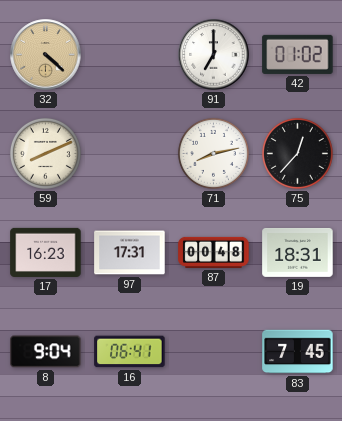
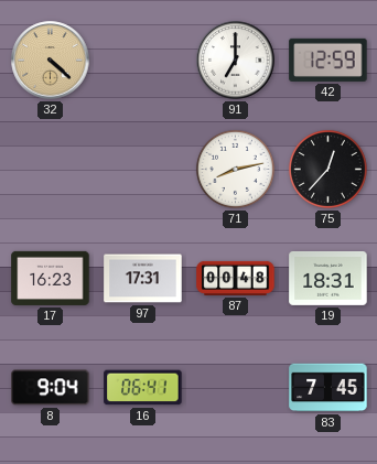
42: 01:02 -> 12:59 (328, 60)
59: 8:11 -> none (45, 153)
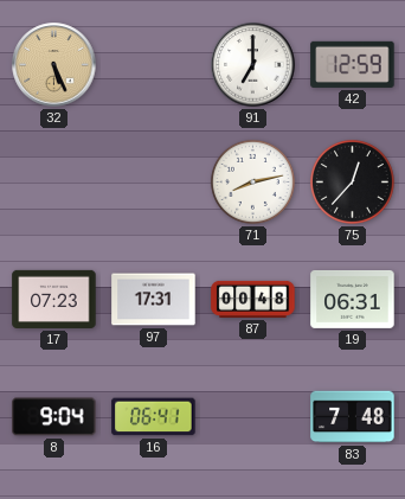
32: 4:22 -> 5:26 (54, 65)
17: 16:23 -> 07:23 (54, 299)
19: 18:31 -> 06:31 (353, 299)
83: 7:45 -> 7:48 (353, 417)
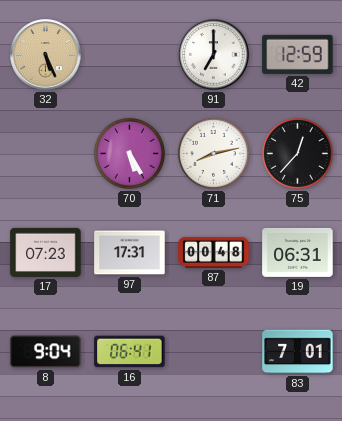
70: none -> 5:25 (129, 153)
83: 7:48 -> 7:01 (298, 352)
